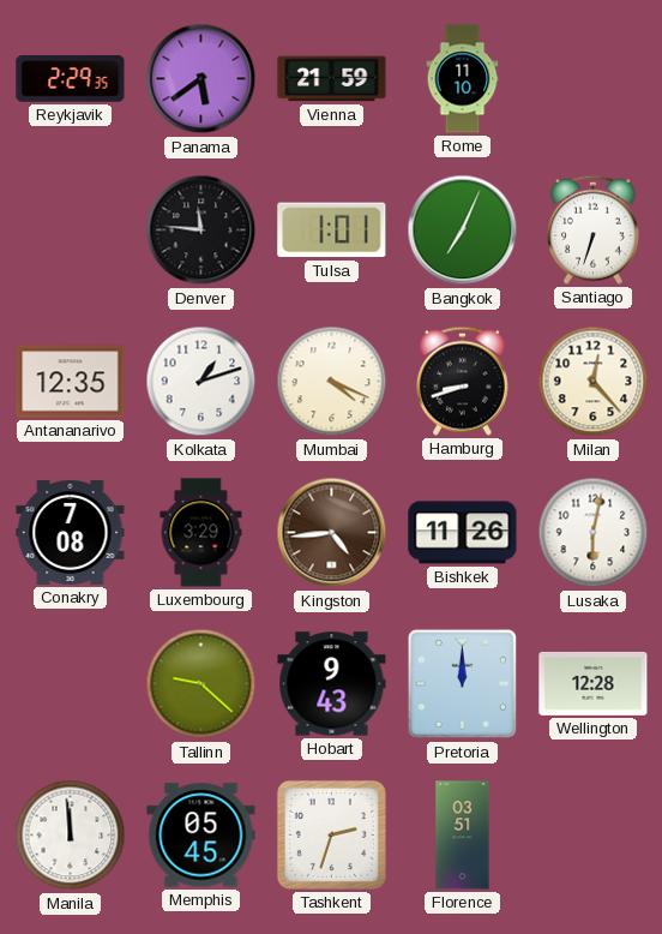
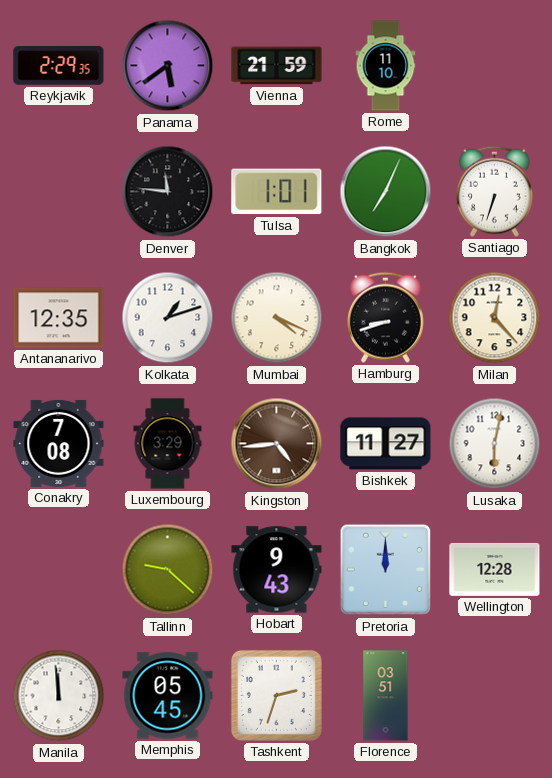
Bishkek: 11:26 -> 11:27 (386, 444)
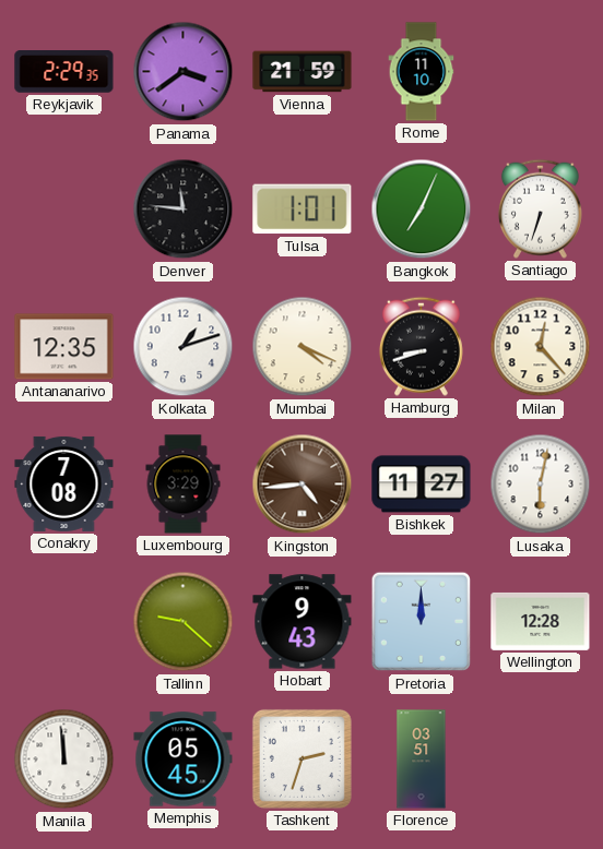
Panama: 5:39 -> 3:39 (184, 72)
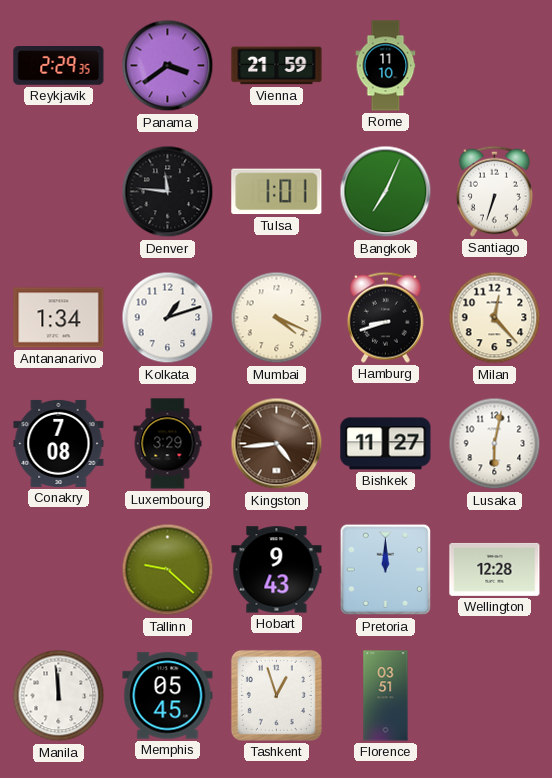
Antananarivo: 12:35 -> 1:34 (59, 318)
Tashkent: 2:33 -> 12:57 (276, 695)
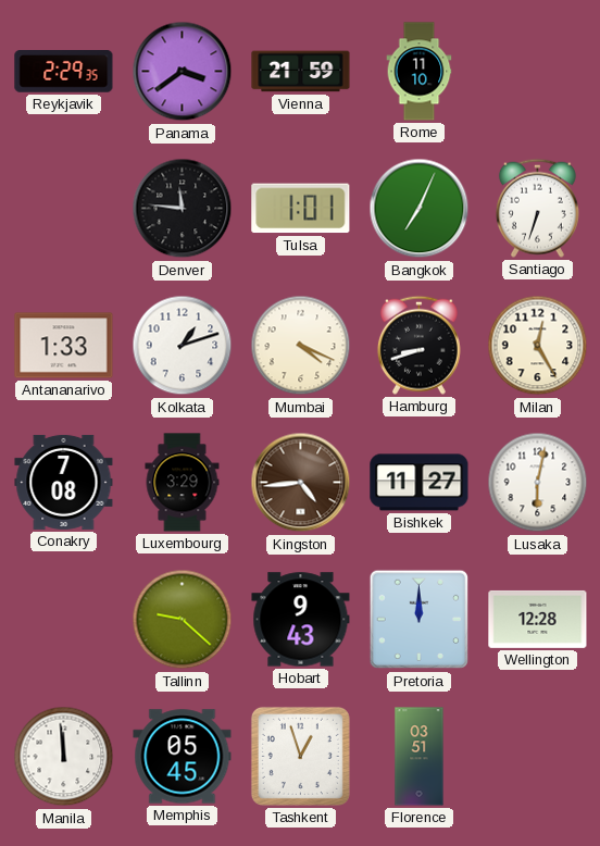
Antananarivo: 1:34 -> 1:33 (64, 346)
Milan: 12:23 -> 12:25 (538, 346)
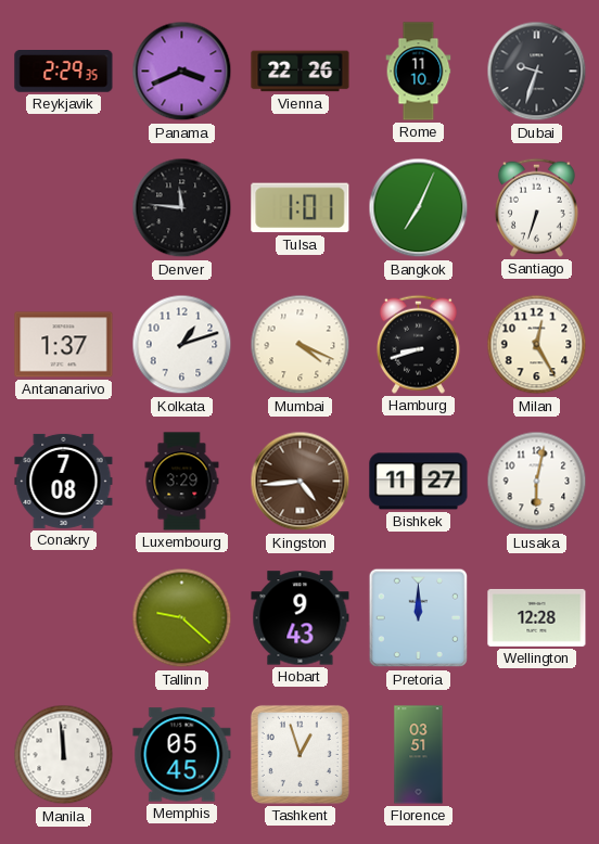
Panama: 3:39 -> 3:41 (182, 72)
Vienna: 21:59 -> 22:26 (301, 72)
Dubai: none -> 9:33 (537, 72)
Antananarivo: 1:33 -> 1:37 (64, 345)
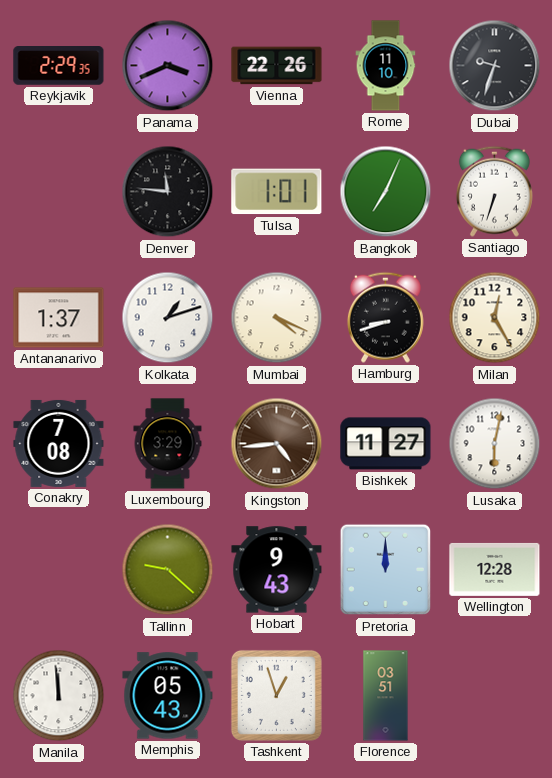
Memphis: 05:45 -> 05:43 (168, 696)
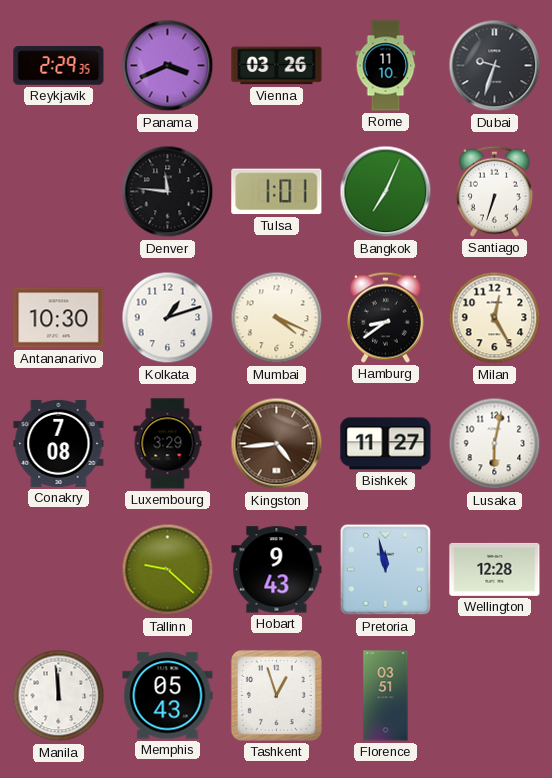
Vienna: 22:26 -> 03:26 (277, 66)
Antananarivo: 1:37 -> 10:30 (59, 318)
Hamburg: 8:42 -> 8:39 (385, 317)
Pretoria: 12:00 -> 11:58 (386, 570)
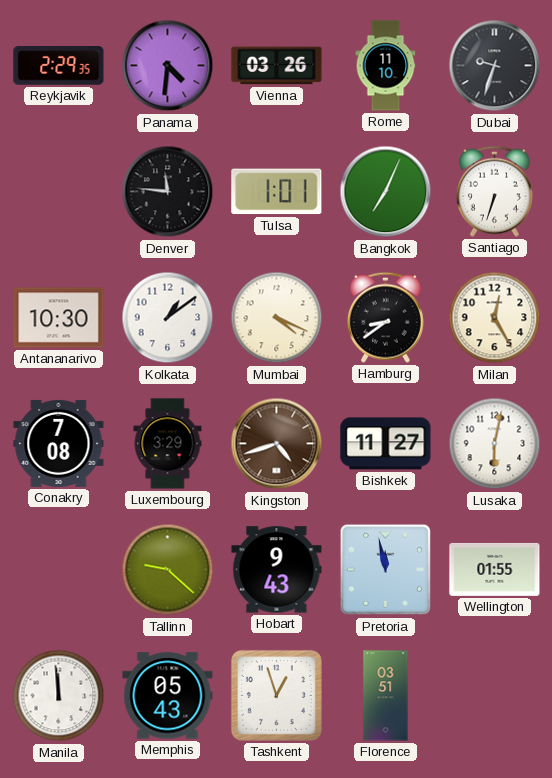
Panama: 3:41 -> 4:31 (168, 66)
Kolkata: 1:12 -> 1:09 (168, 318)
Kingston: 4:44 -> 4:42 (277, 444)
Wellington: 12:28 -> 01:55 (495, 569)
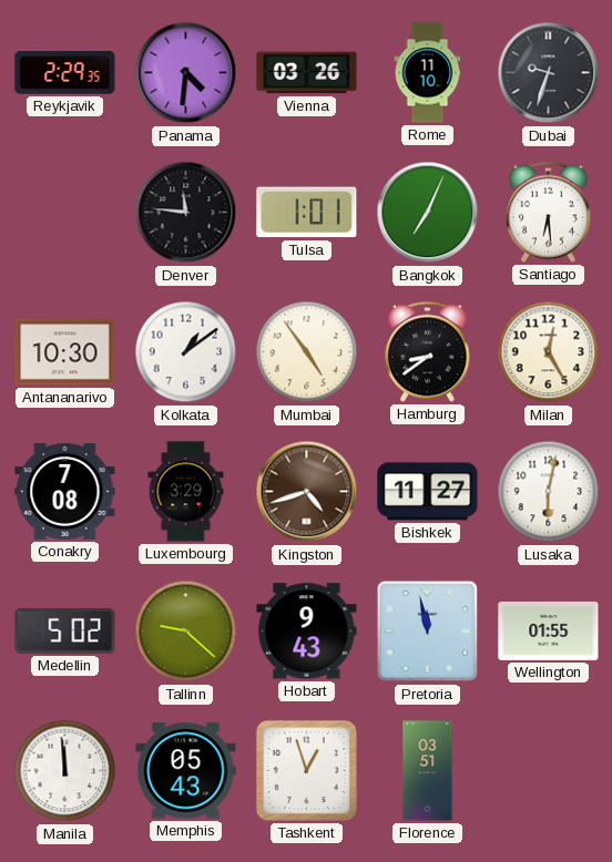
Santiago: 6:33 -> 6:29 (548, 212)
Mumbai: 4:19 -> 4:54 (307, 352)
Medellin: none -> 5:02 (65, 630)
